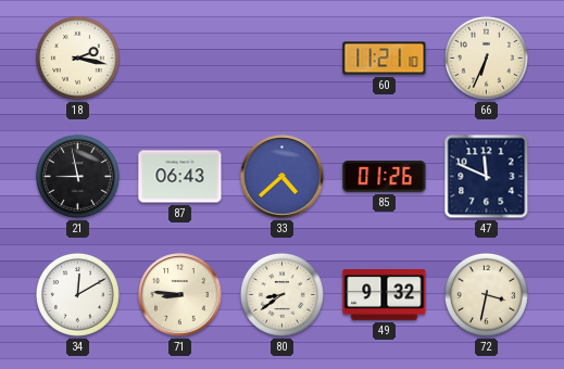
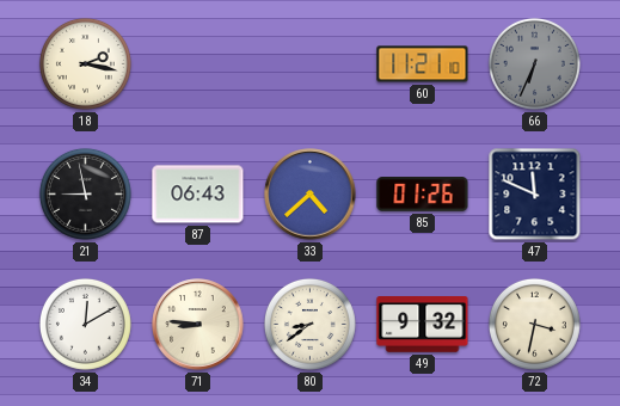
66 dial: cream -> grey (534, 63)
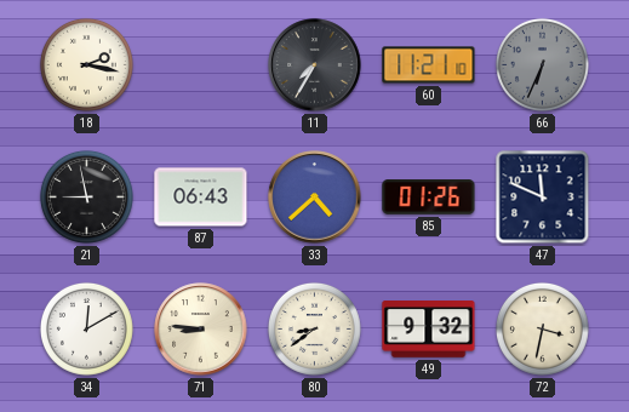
11: none -> 7:35 (315, 65)
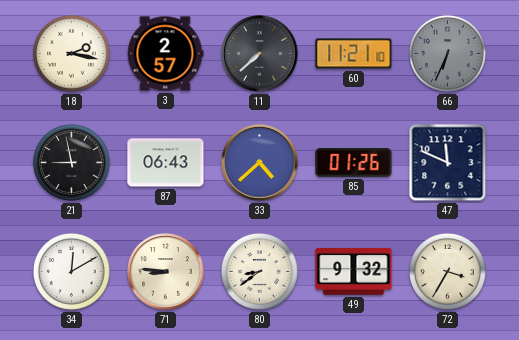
3: none -> 2:57 (165, 54)
11: 7:35 -> 7:38 (260, 54)
72: 3:32 -> 3:35 (447, 271)
